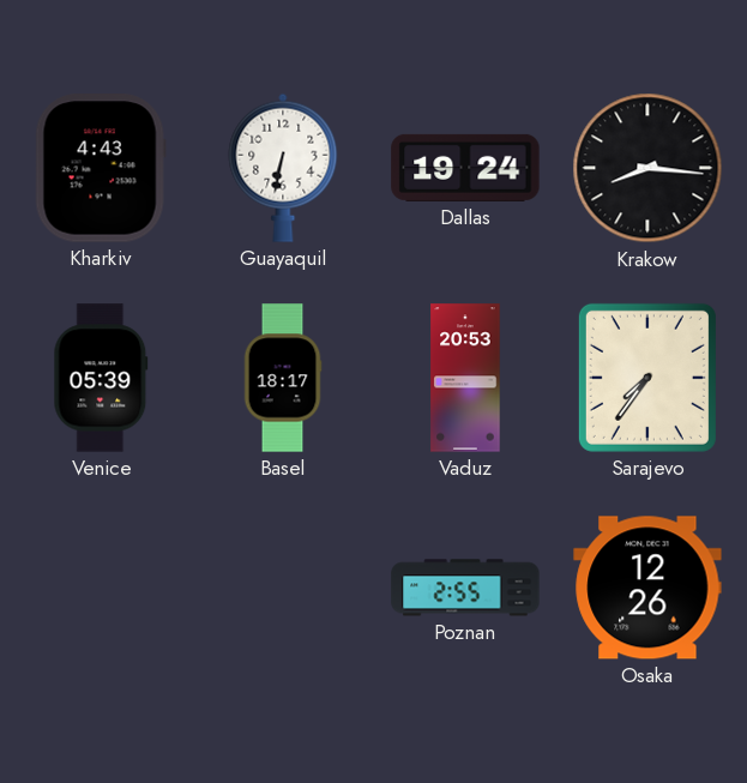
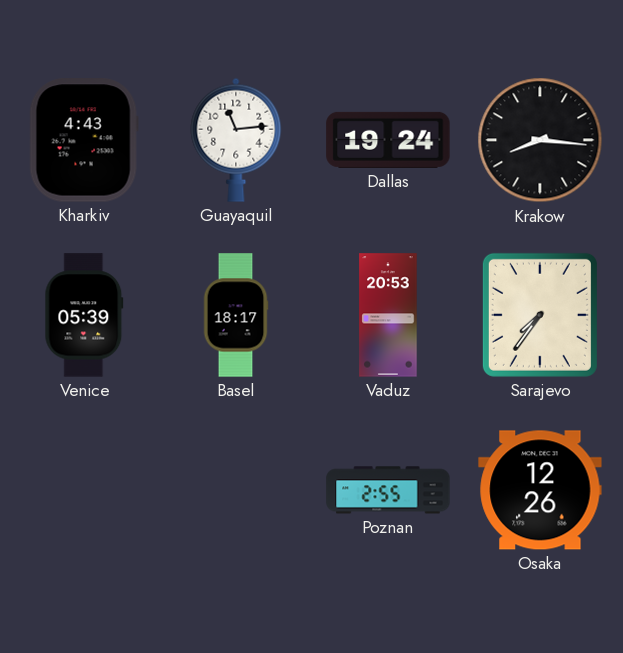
Guayaquil: 6:32 -> 11:14 (236, 140)
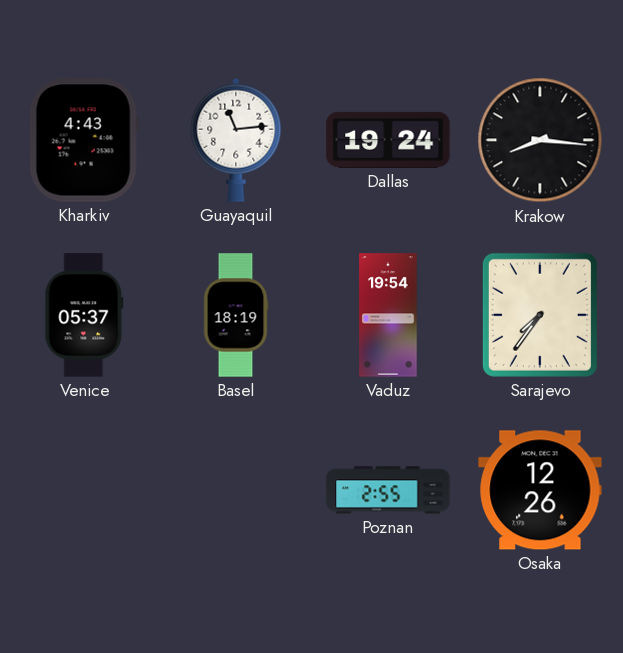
Venice: 05:39 -> 05:37 (84, 315)
Basel: 18:17 -> 18:19 (236, 315)
Vaduz: 20:53 -> 19:54 (388, 315)
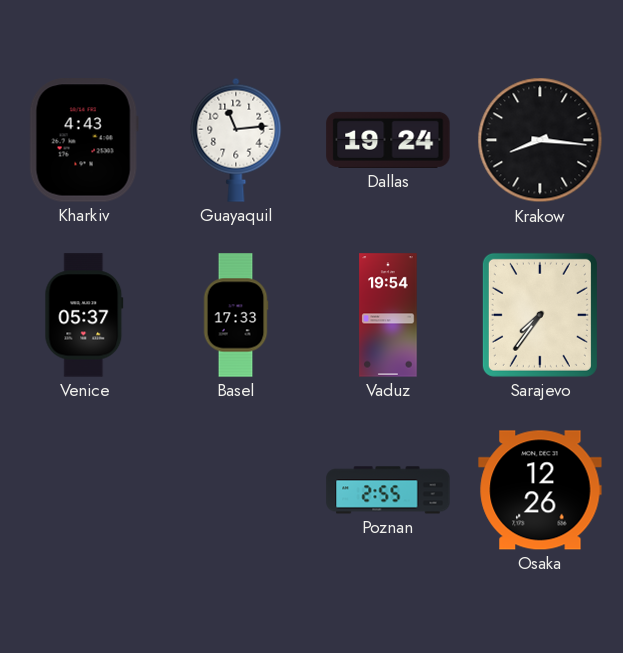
Basel: 18:19 -> 17:33 (236, 315)
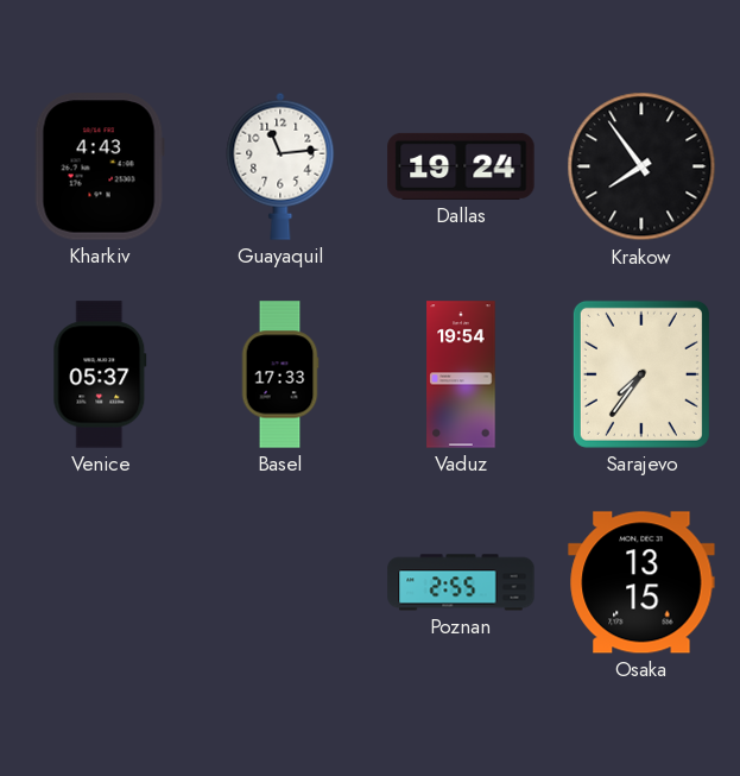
Krakow: 8:16 -> 7:54 (641, 166)
Osaka: 12:26 -> 13:15 (641, 582)
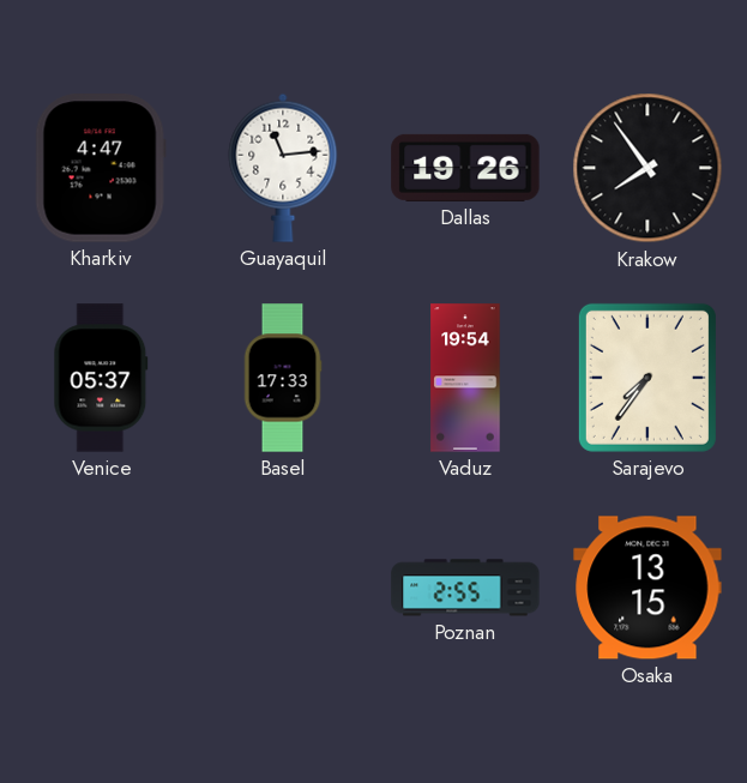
Kharkiv: 4:43 -> 4:47 (101, 168)
Dallas: 19:24 -> 19:26 (465, 168)
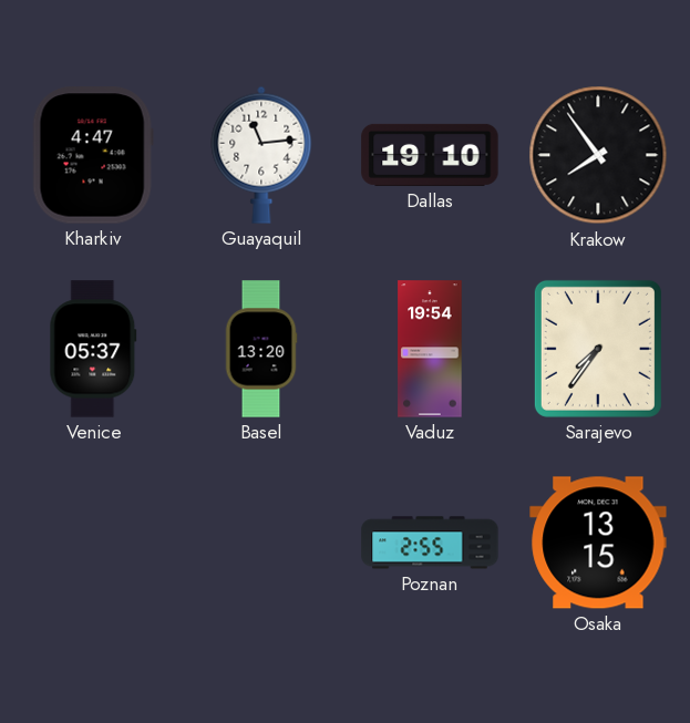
Dallas: 19:26 -> 19:10 (430, 155)
Basel: 17:33 -> 13:20 (261, 349)
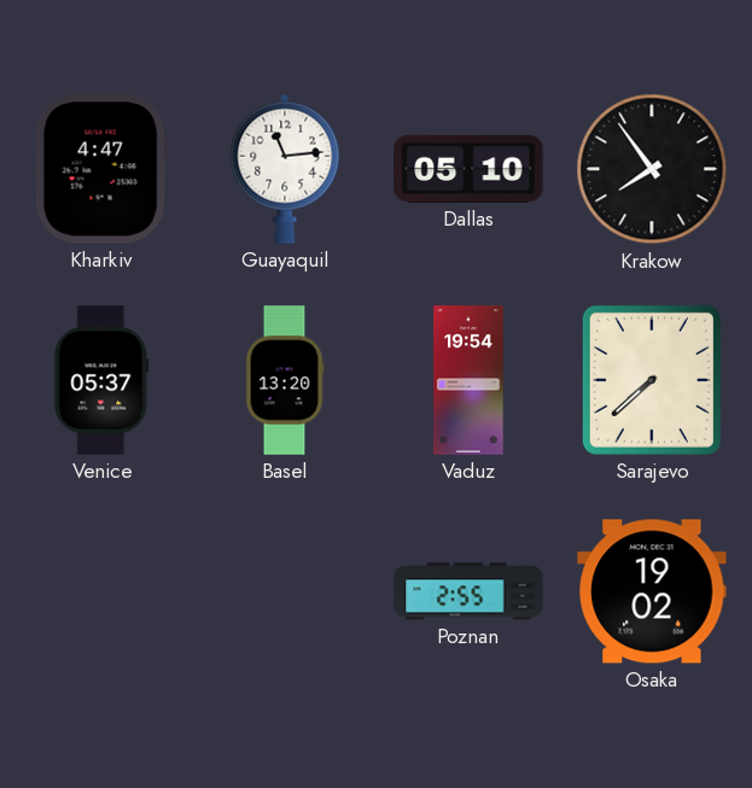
Dallas: 19:10 -> 05:10 (468, 169)
Sarajevo: 7:36 -> 7:38 (652, 380)
Osaka: 13:15 -> 19:02 (652, 591)
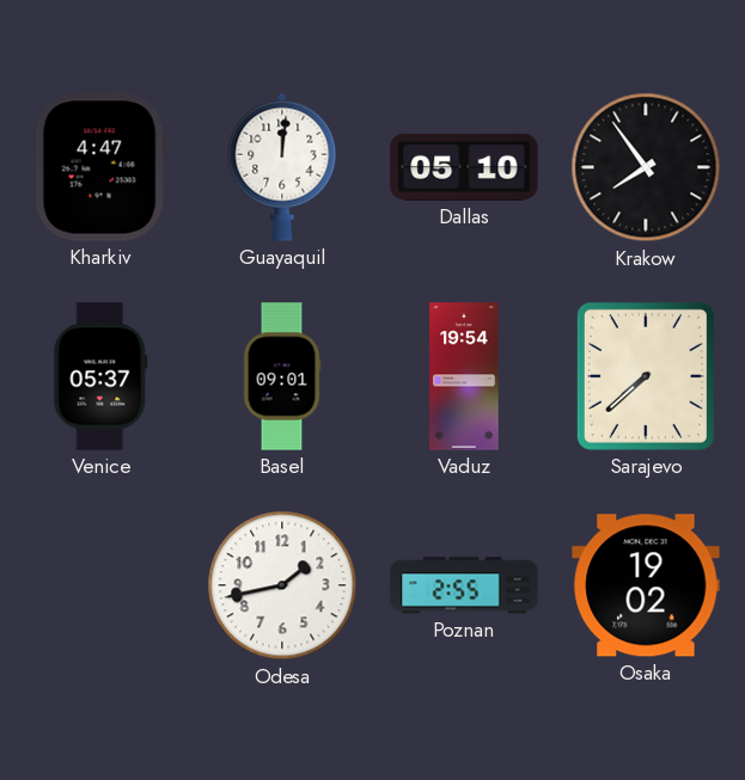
Guayaquil: 11:14 -> 12:01 (282, 167)
Basel: 13:20 -> 09:01 (282, 376)
Odesa: none -> 1:43 (282, 585)
